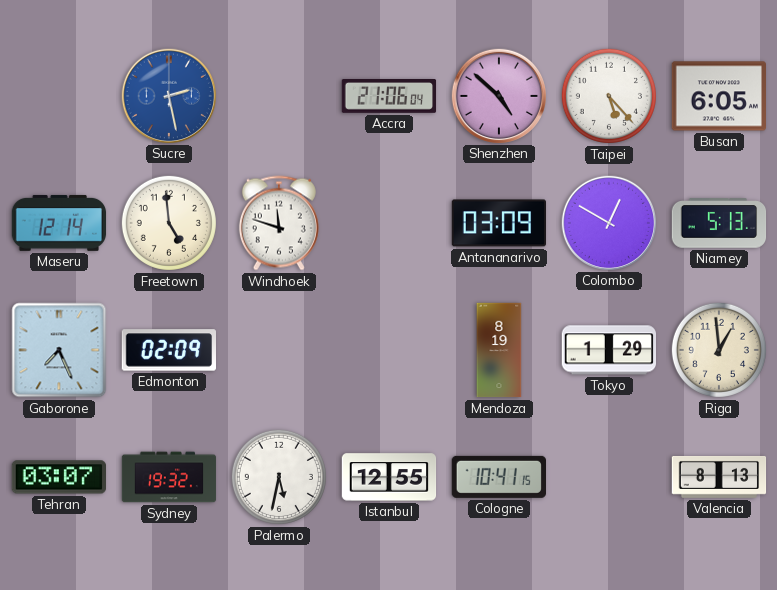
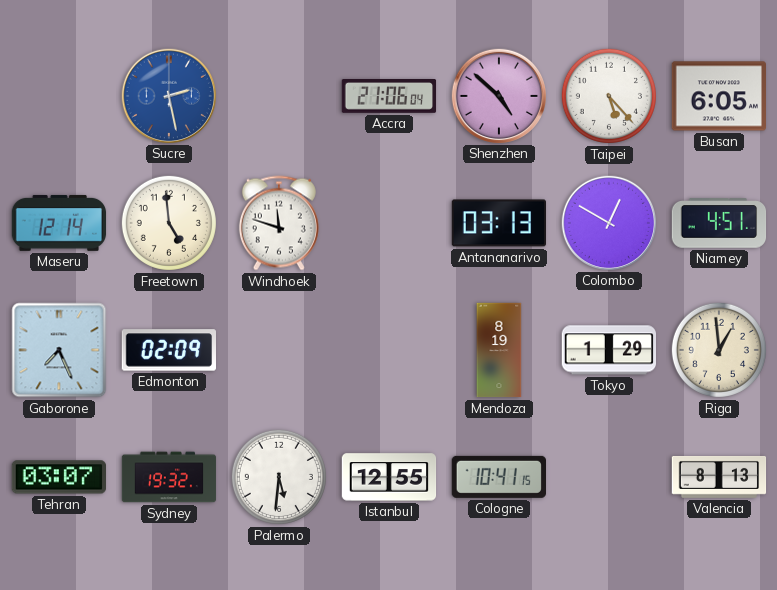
Antananarivo: 03:09 -> 03:13 (498, 223)
Niamey: 5:13 -> 4:51 (719, 223)
Palermo: 5:32 -> 5:31 (279, 477)
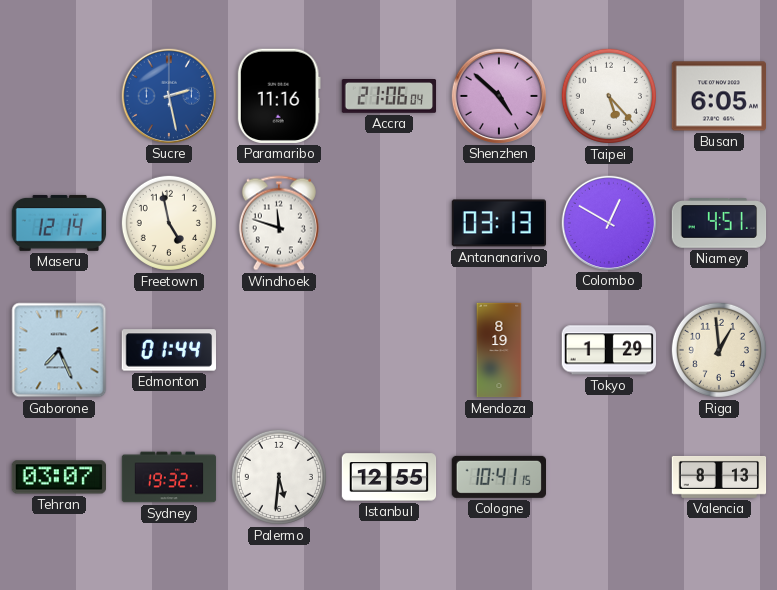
Paramaribo: none -> 11:16 (279, 96)
Freetown: 4:59 -> 4:58 (169, 223)
Edmonton: 02:09 -> 01:44 (168, 350)
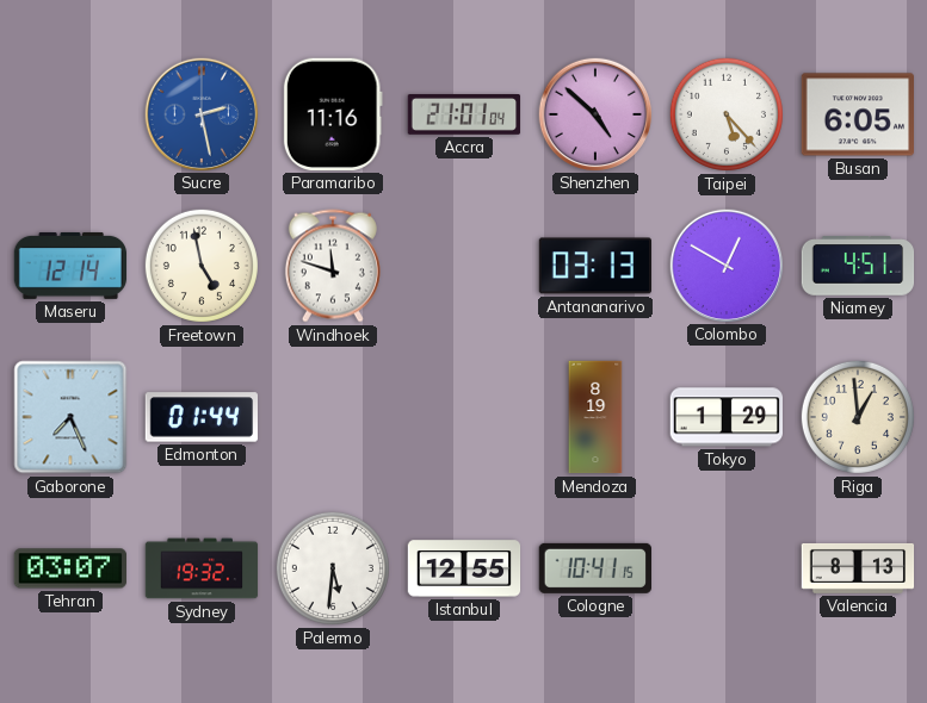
Accra: 21:06 -> 21:01 (464, 116)
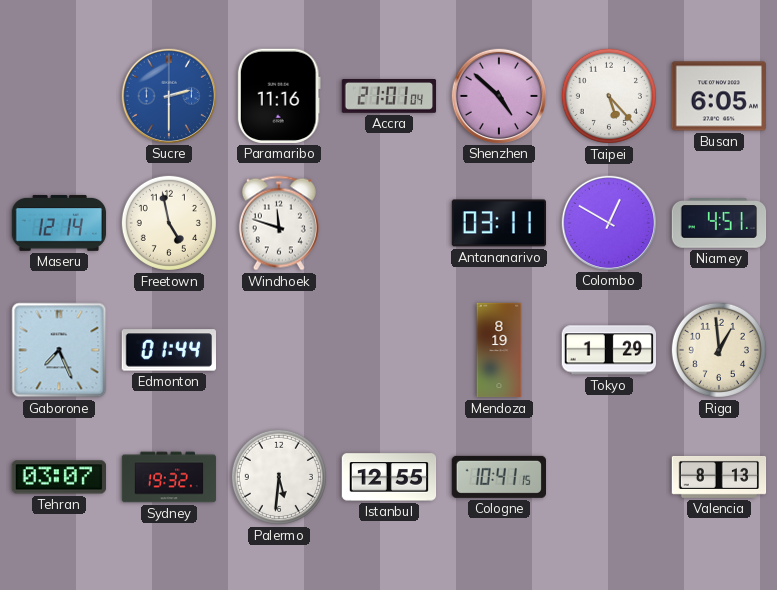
Sucre: 2:28 -> 2:30 (168, 95)
Antananarivo: 03:13 -> 03:11 (498, 223)
